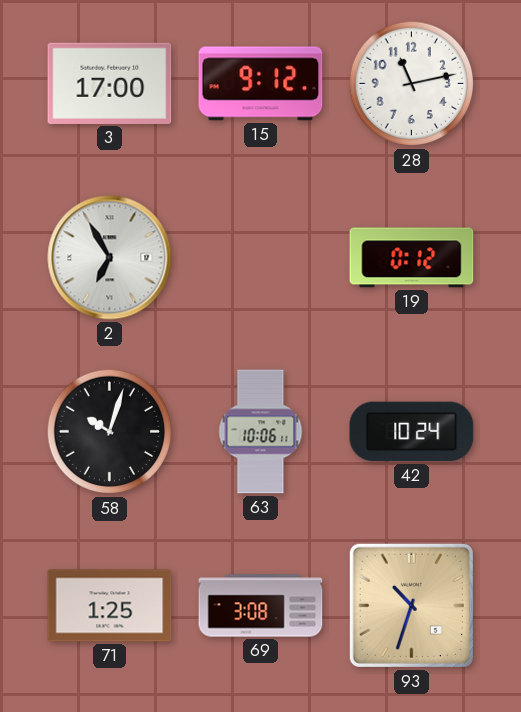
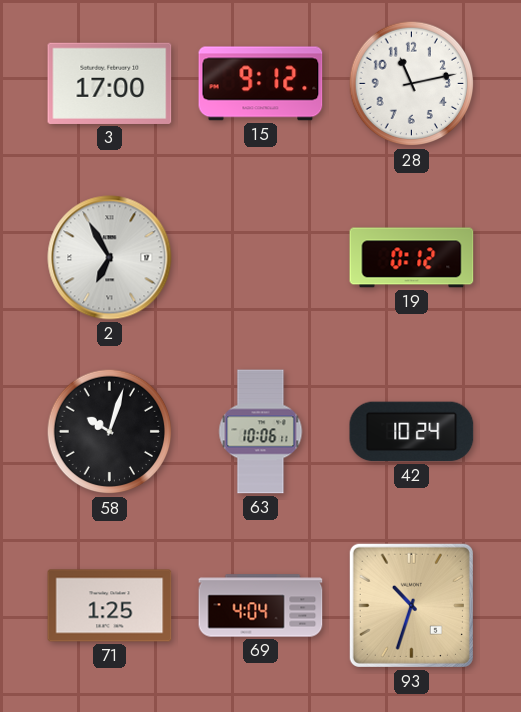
69: 3:08 -> 4:04 (261, 606)
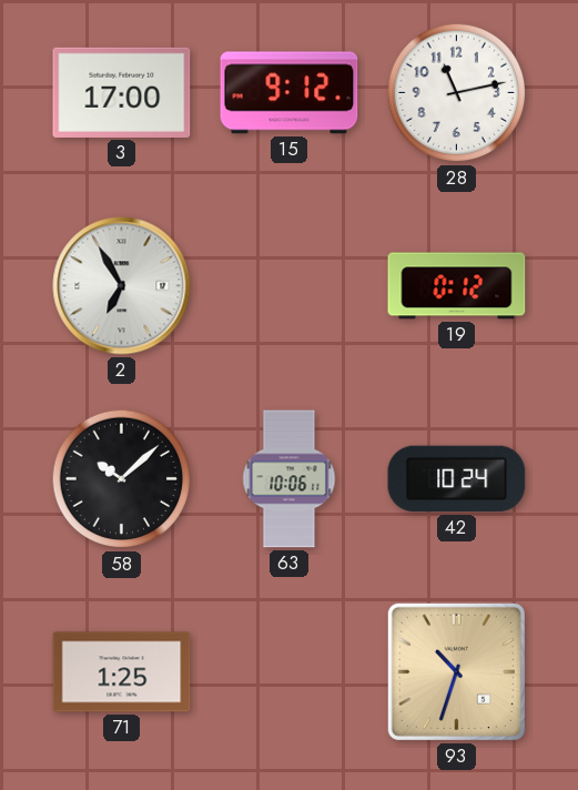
58: 10:03 -> 10:08 (122, 479)
69: 4:04 -> none (261, 606)
